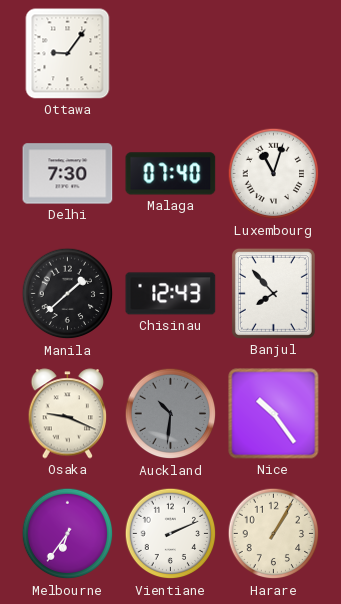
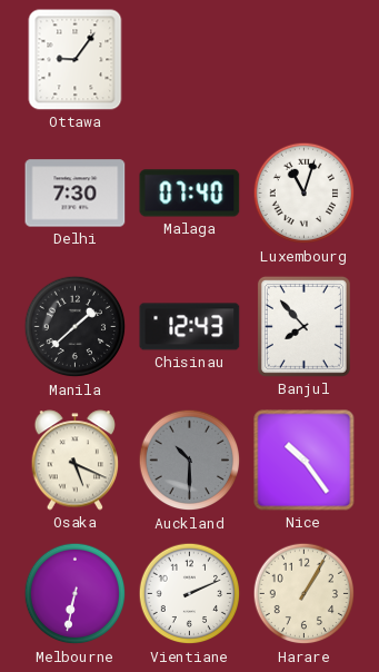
Osaka: 9:19 -> 5:19 (76, 461)
Auckland: 10:31 -> 10:30 (190, 461)
Melbourne: 6:36 -> 6:32 (76, 594)
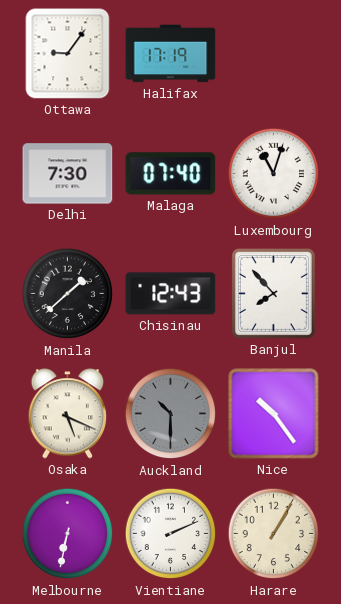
Halifax: none -> 17:19 (171, 54)
